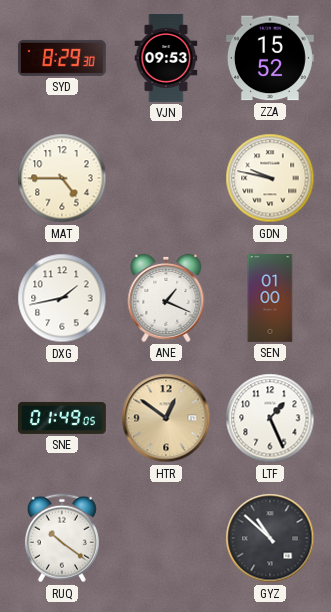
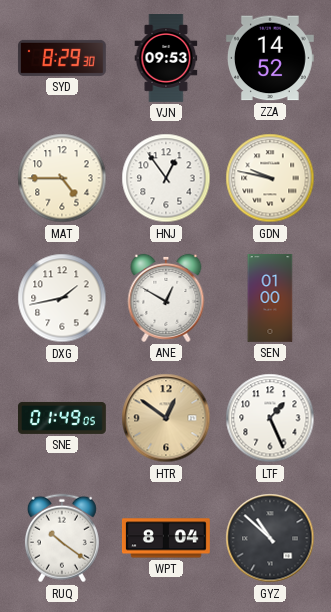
ZZA: 15:52 -> 14:52 (270, 58)
HNJ: none -> 12:54 (166, 178)
ANE: 1:19 -> 12:50 (166, 298)
WPT: none -> 8:04 (166, 538)
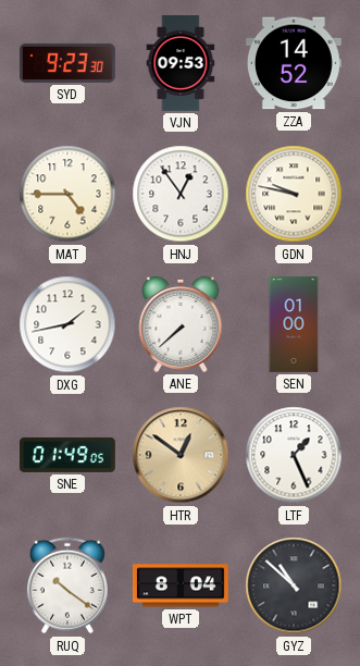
SYD: 8:29 -> 9:23 (67, 63)
ANE: 12:50 -> 7:38 (181, 324)
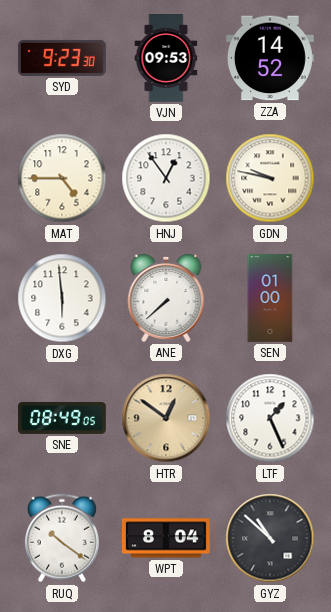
DXG: 1:43 -> 5:59 (62, 298)
SNE: 01:49 -> 08:49 (63, 418)
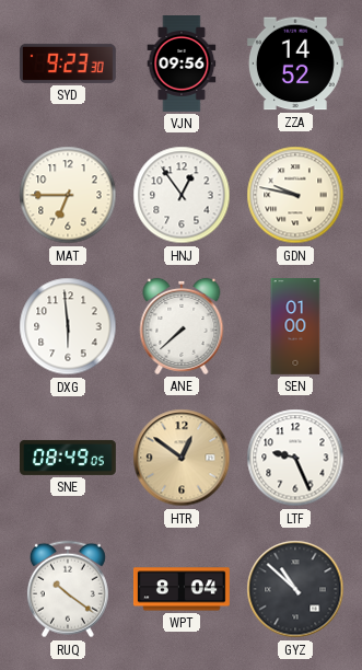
VJN: 09:53 -> 09:56 (182, 65)
MAT: 4:45 -> 6:45 (68, 195)
LTF: 1:26 -> 9:26 (295, 458)
